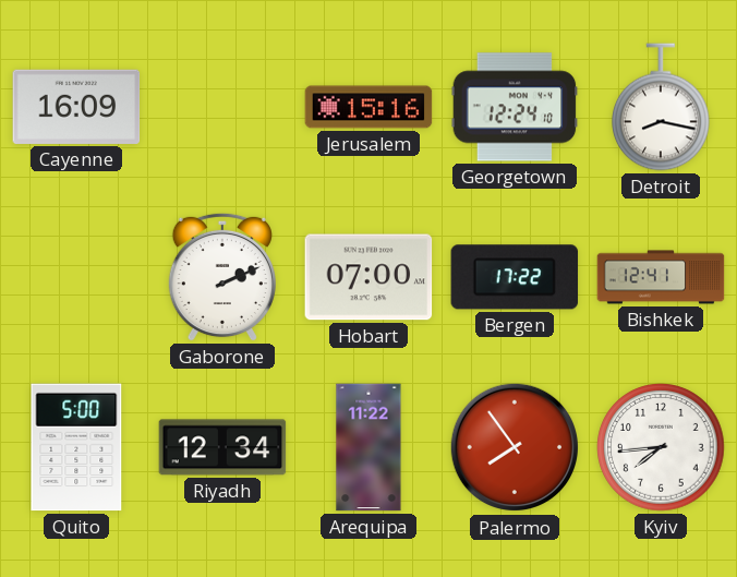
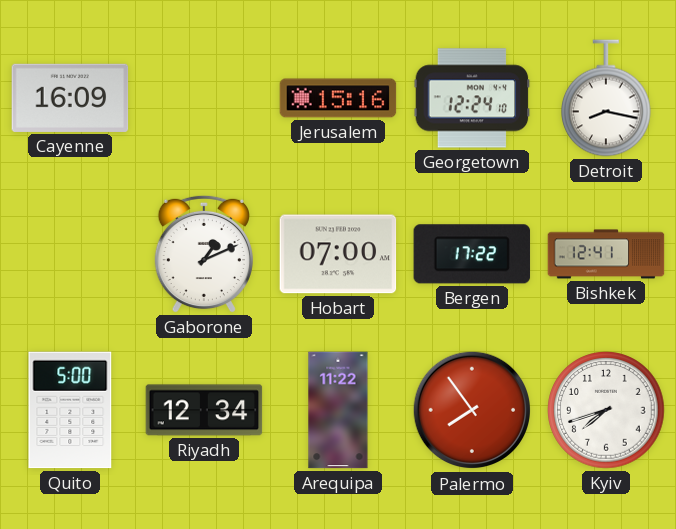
Gaborone: 2:11 -> 1:11 (204, 254)
Kyiv: 7:44 -> 7:42 (606, 410)
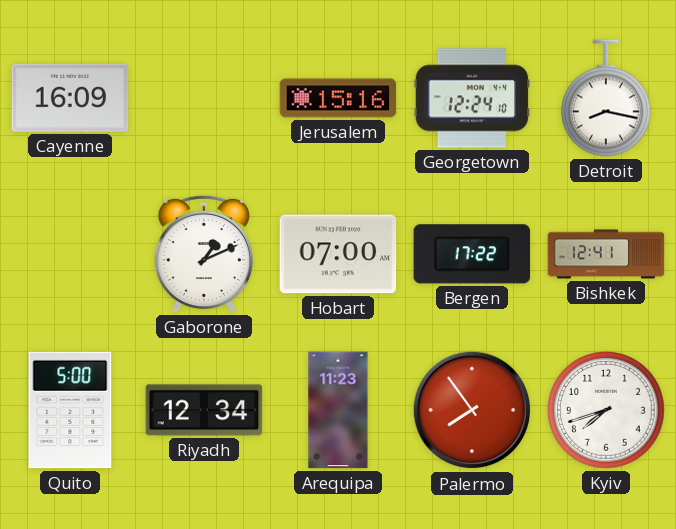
Arequipa: 11:22 -> 11:23 (338, 410)
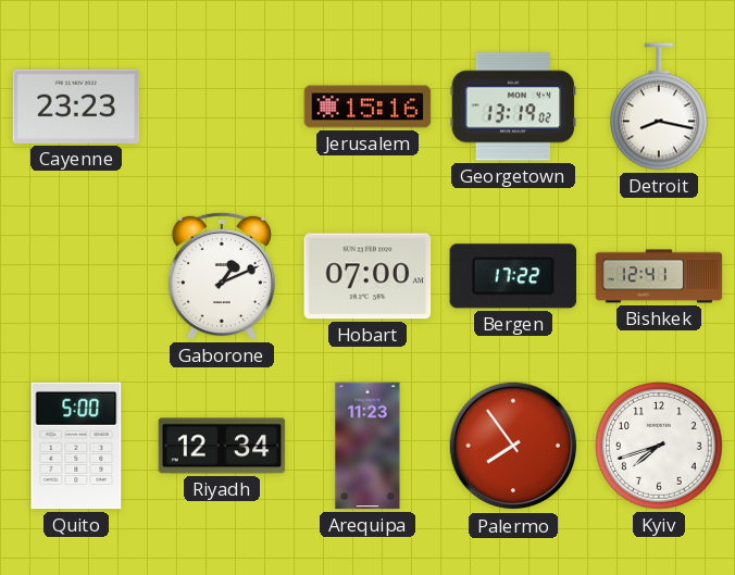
Cayenne: 16:09 -> 23:23 (76, 107)
Georgetown: 12:24 -> 13:19 (513, 107)
